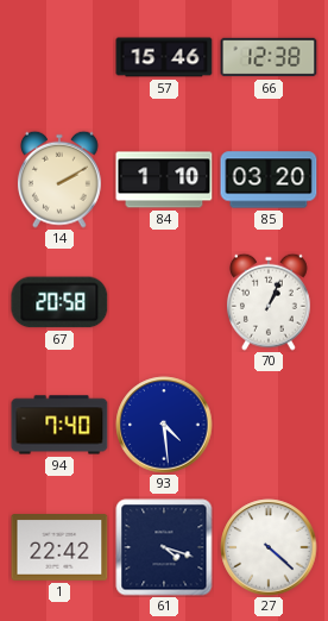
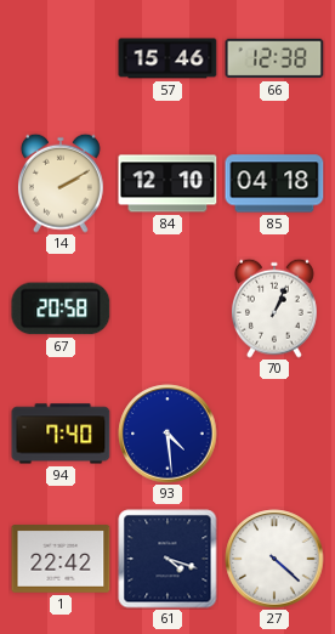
84: 1:10 -> 12:10 (167, 183)
85: 03:20 -> 04:18 (274, 183)
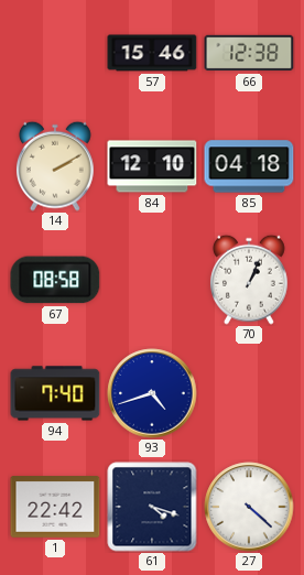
67: 20:58 -> 08:58 (55, 280)
93: 4:29 -> 4:42 (152, 393)
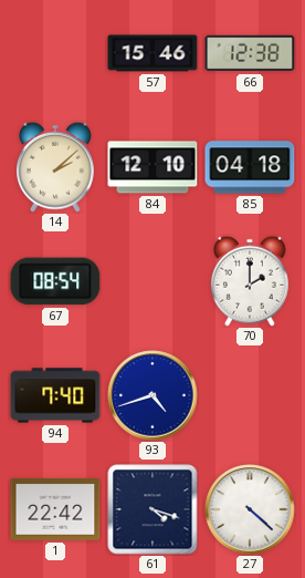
14: 2:10 -> 2:08 (55, 167)
67: 08:58 -> 08:54 (55, 281)
70: 1:04 -> 2:00 (250, 281)
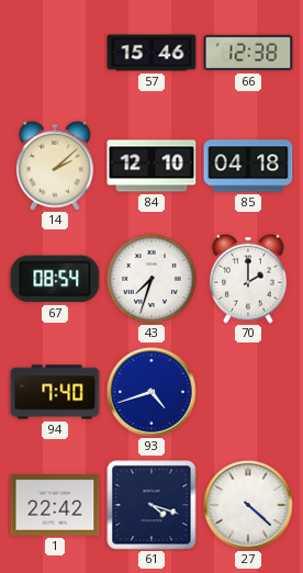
43: none -> 7:33 (151, 279)
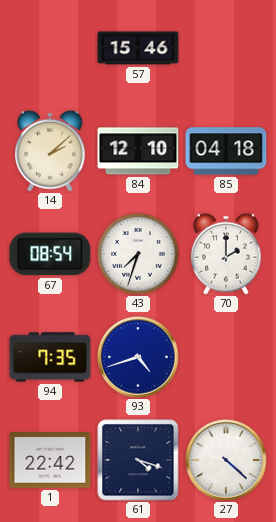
66: 12:38 -> none (248, 53)
94: 7:40 -> 7:35 (50, 357)
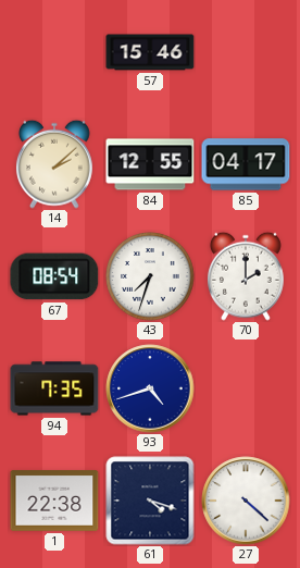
84: 12:10 -> 12:55 (150, 164)
85: 04:18 -> 04:17 (246, 164)
1: 22:42 -> 22:38 (54, 501)
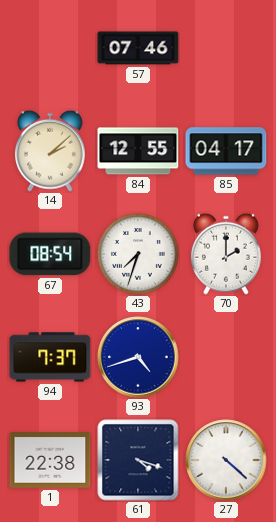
57: 15:46 -> 07:46 (138, 48)
94: 7:35 -> 7:37 (50, 357)
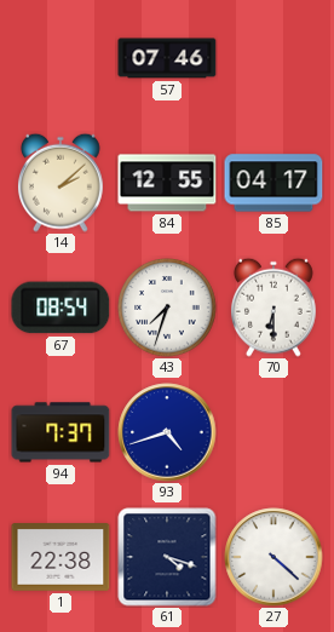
70: 2:00 -> 6:30 (273, 308)
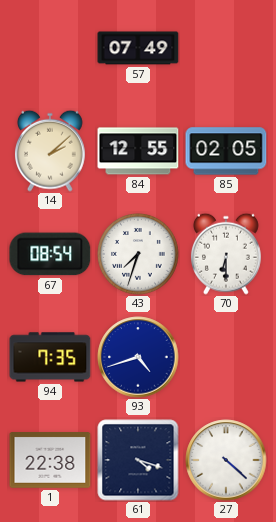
57: 07:46 -> 07:49 (138, 48)
85: 04:17 -> 02:05 (226, 151)
94: 7:37 -> 7:35 (50, 357)
